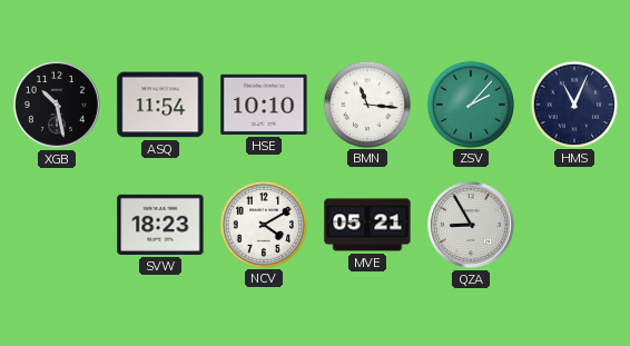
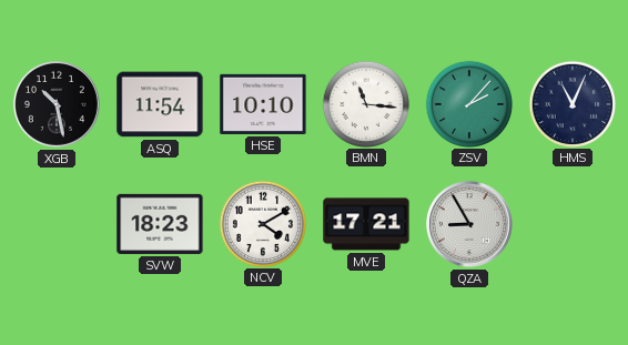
MVE: 05:21 -> 17:21 (366, 224)
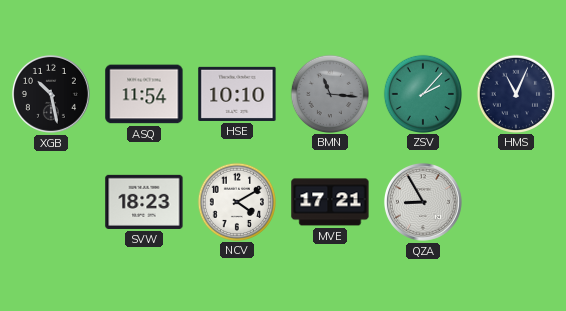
BMN dial: white -> grey (329, 93)
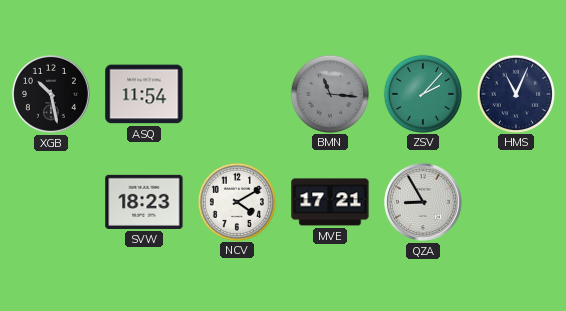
HSE: 10:10 -> none (237, 94)
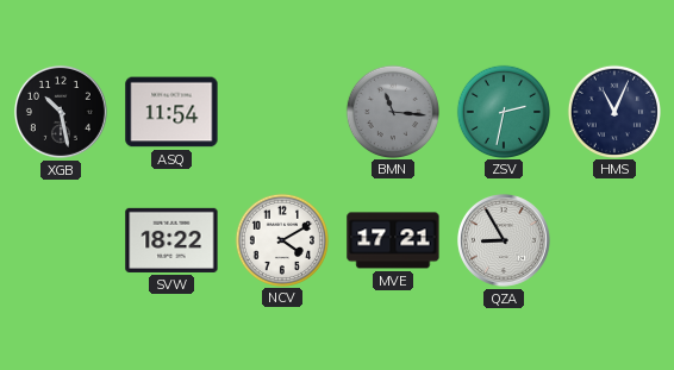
ZSV: 2:07 -> 2:32 (503, 111)
SVW: 18:23 -> 18:22 (171, 240)
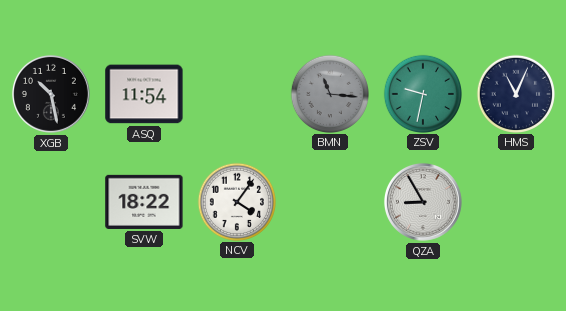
ZSV: 2:32 -> 9:32 (422, 93)
NCV: 4:10 -> 4:06 (236, 201)
MVE: 17:21 -> none (393, 240)
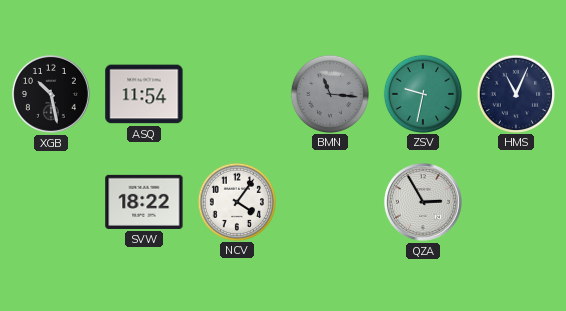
QZA: 8:55 -> 2:55 (423, 202)
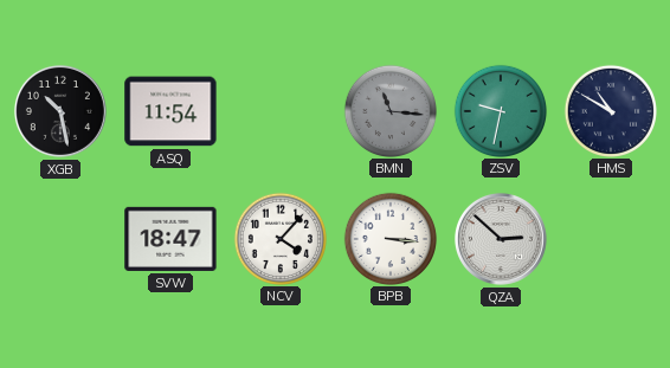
HMS: 11:04 -> 10:50 (610, 110)
SVW: 18:22 -> 18:47 (170, 239)
NCV: 4:06 -> 4:07 (279, 238)
BPB: none -> 3:16 (389, 238)
QZA: 2:55 -> 2:52 (501, 239)
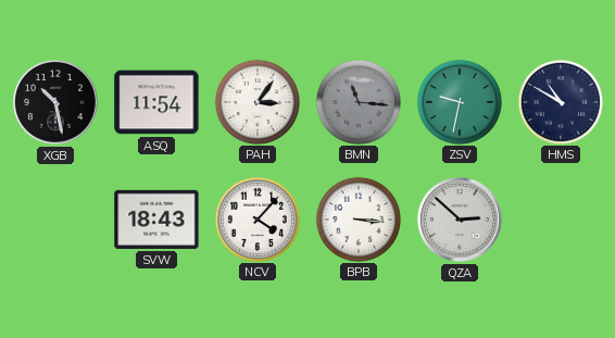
PAH: none -> 3:06 (256, 101)
SVW: 18:47 -> 18:43 (156, 220)
